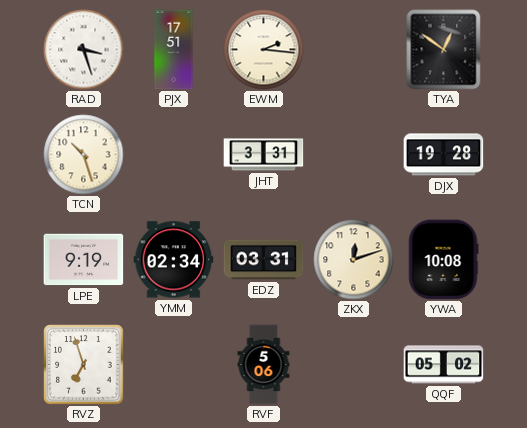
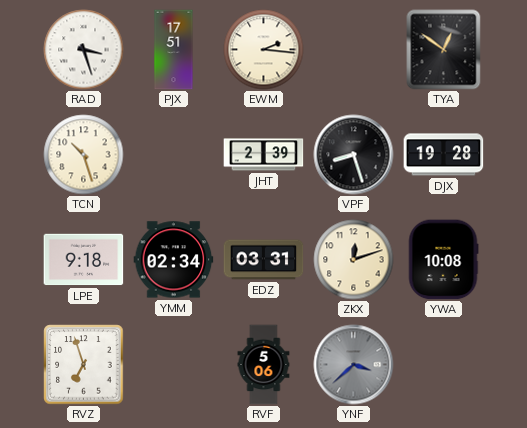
JHT: 3:31 -> 2:39 (264, 155)
VPF: none -> 8:27 (354, 155)
LPE: 9:19 -> 9:18 (84, 260)
YNF: none -> 3:38 (354, 365)
QQF: 05:02 -> none (444, 365)
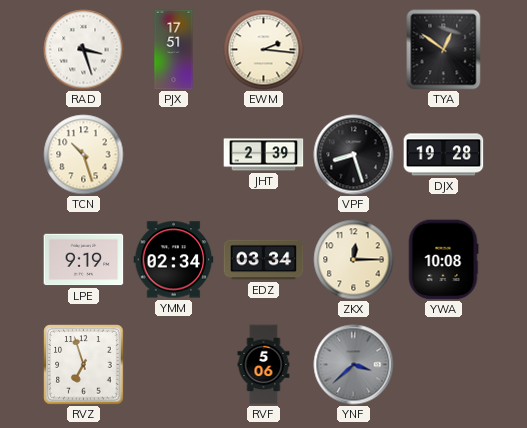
LPE: 9:18 -> 9:19 (84, 260)
EDZ: 03:31 -> 03:34 (264, 260)
ZKX: 12:12 -> 12:15 (354, 260)
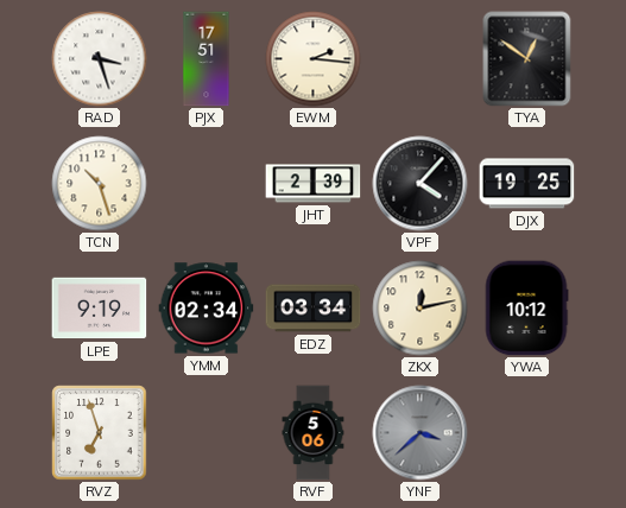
VPF: 8:27 -> 4:07 (421, 184)
DJX: 19:28 -> 19:25 (527, 184)
ZKX: 12:15 -> 12:13 (421, 309)
YWA: 10:08 -> 10:12 (526, 309)
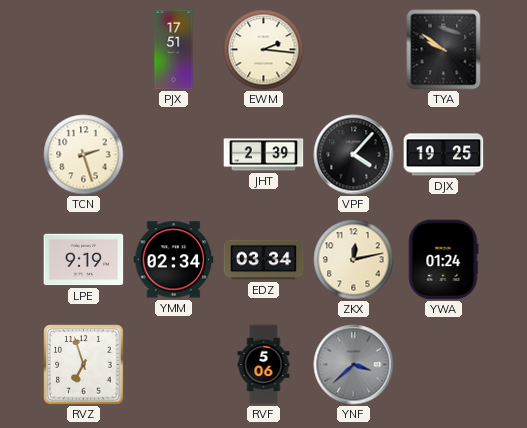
RAD: 3:27 -> none (100, 59)
TYA: 12:51 -> 9:51 (444, 50)
TCN: 10:27 -> 2:27 (84, 155)
YWA: 10:12 -> 01:24 (443, 260)
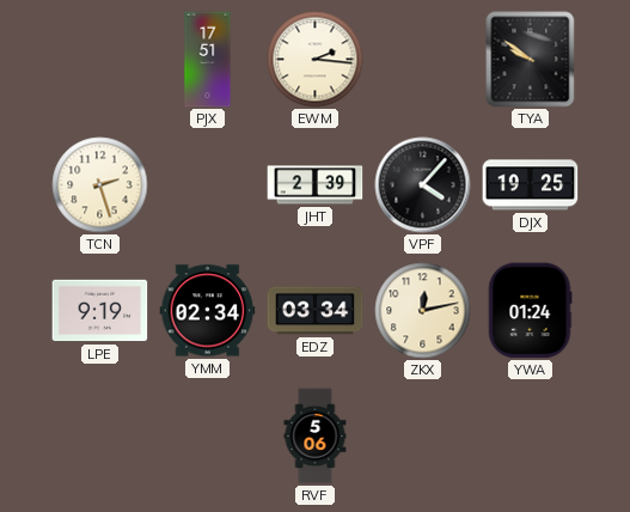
RVZ: 6:57 -> none (84, 365)
YNF: 3:38 -> none (354, 365)
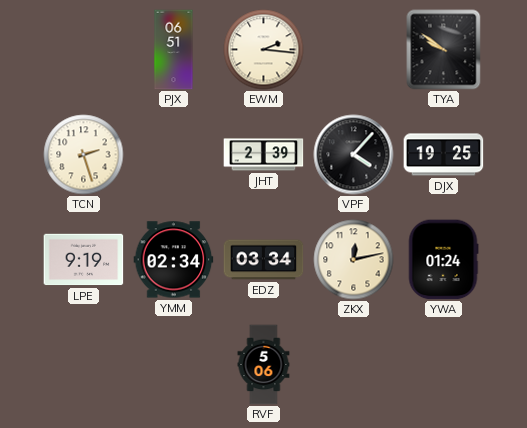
PJX: 17:51 -> 06:51 (174, 50)
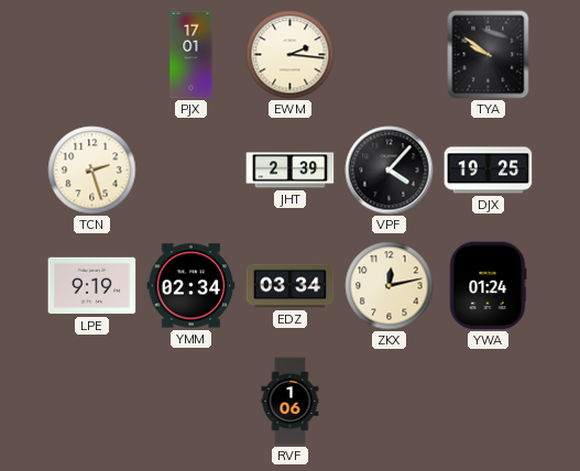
PJX: 06:51 -> 17:01 (191, 55)
RVF: 5:06 -> 1:06 (291, 402)
